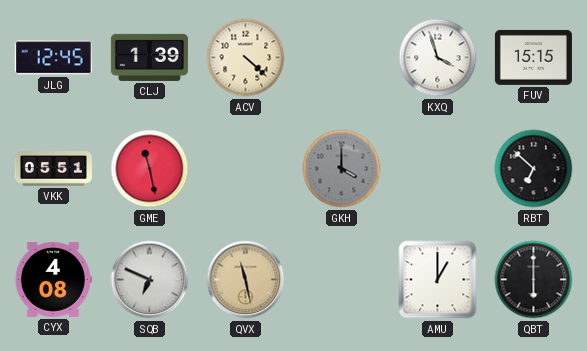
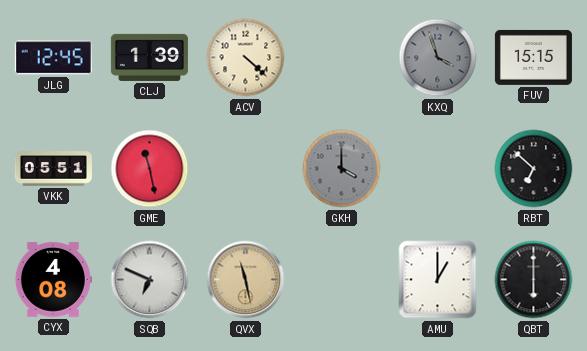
KXQ dial: white -> grey (438, 58)
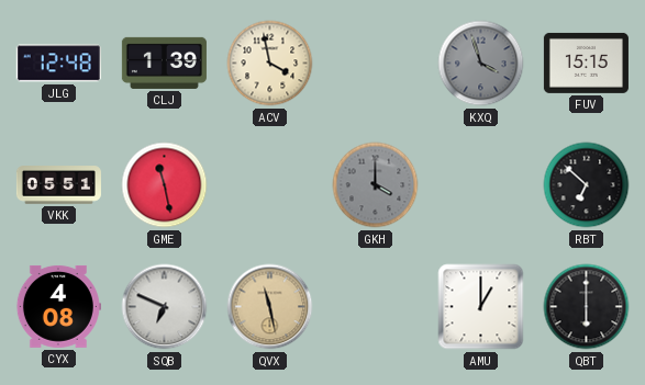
JLG: 12:45 -> 12:48 (58, 64)
ACV: 4:22 -> 3:58 (270, 64)
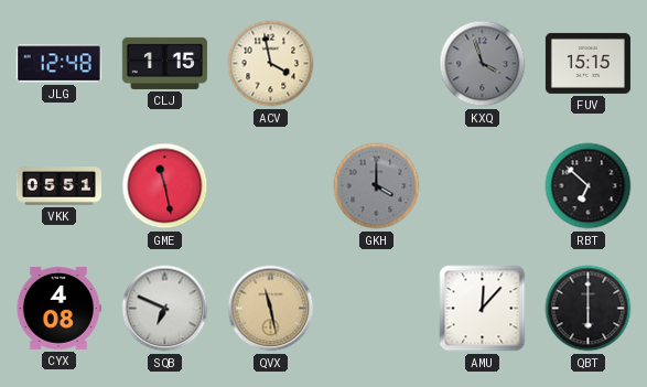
CLJ: 1:39 -> 1:15 (164, 63)
AMU: 1:00 -> 12:07 (483, 309)
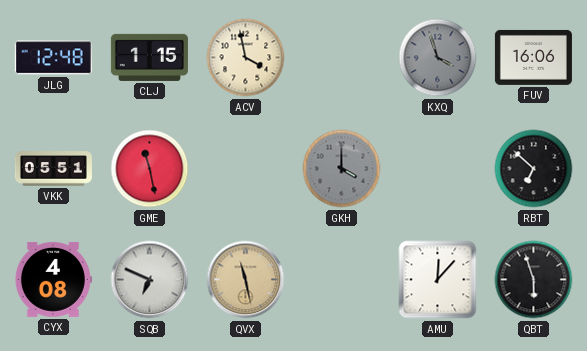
FUV: 15:15 -> 16:06 (533, 57)
QBT: 6:00 -> 5:57 (534, 280)
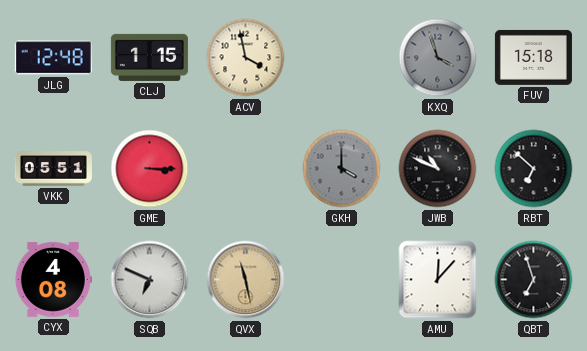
FUV: 16:06 -> 15:18 (533, 57)
GME: 11:28 -> 3:15 (150, 169)
JWB: none -> 10:49 (438, 169)
QBT: 5:57 -> 6:57 (534, 280)
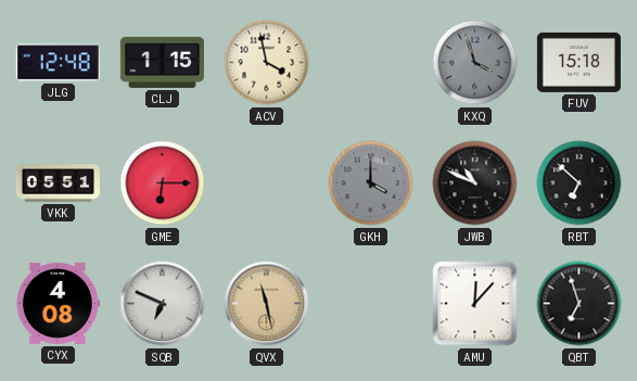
GME: 3:15 -> 6:15 (163, 183)
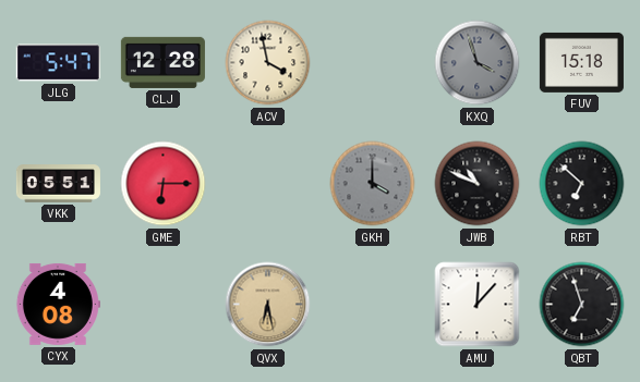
JLG: 12:48 -> 5:47 (58, 63)
CLJ: 1:15 -> 12:28 (162, 62)
SQB: 6:49 -> none (163, 304)
QVX: 11:28 -> 6:28 (268, 305)
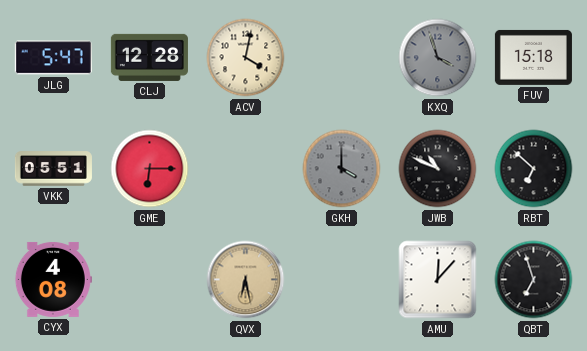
ACV: 3:58 -> 4:02 (246, 58)
